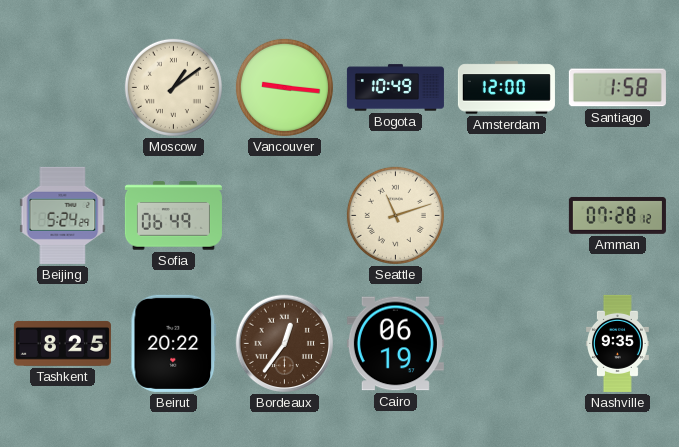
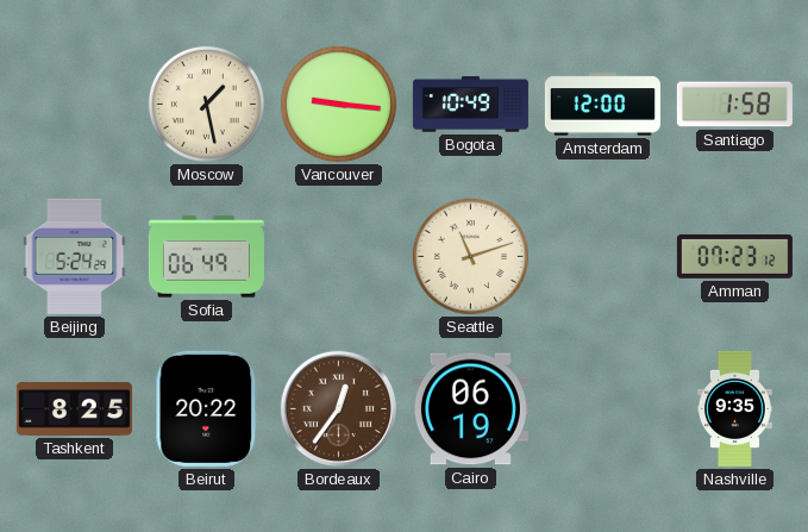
Moscow: 1:09 -> 1:28 (206, 104)
Amman: 07:28 -> 07:23 (734, 256)
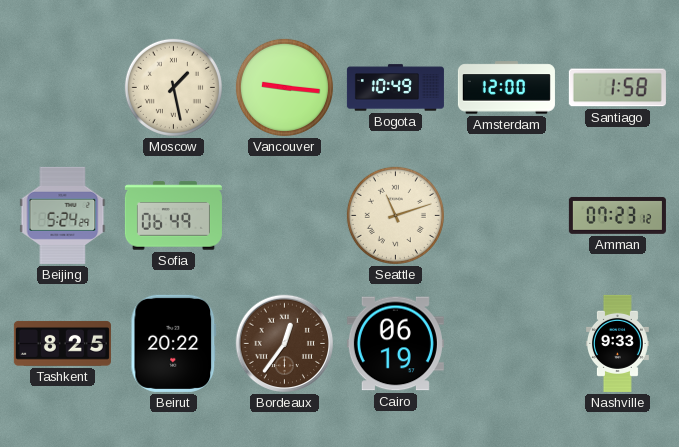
Nashville: 9:35 -> 9:33 (617, 343)
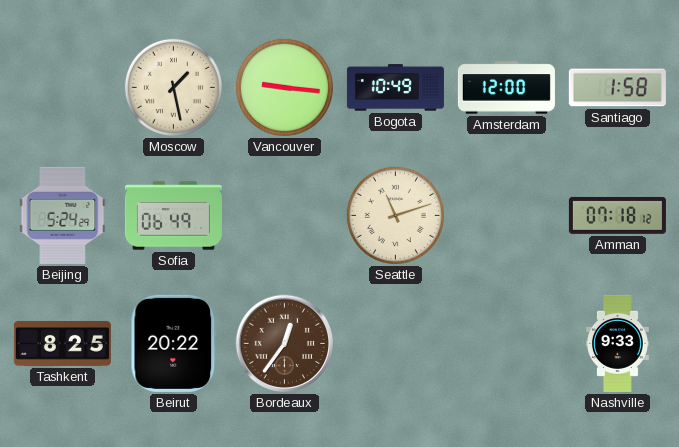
Amman: 07:23 -> 07:18 (617, 215)
Cairo: 06:19 -> none (395, 344)
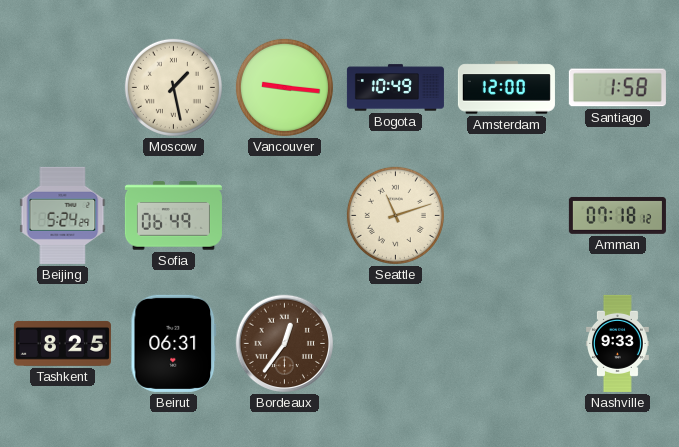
Beirut: 20:22 -> 06:31 (174, 343)
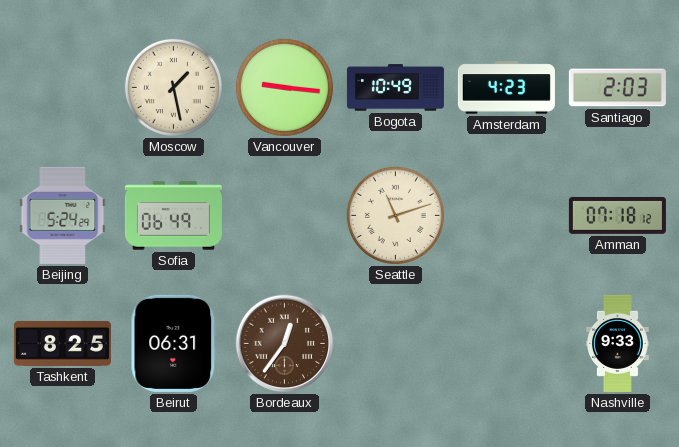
Amsterdam: 12:00 -> 4:23 (506, 88)
Santiago: 1:58 -> 2:03 (617, 88)
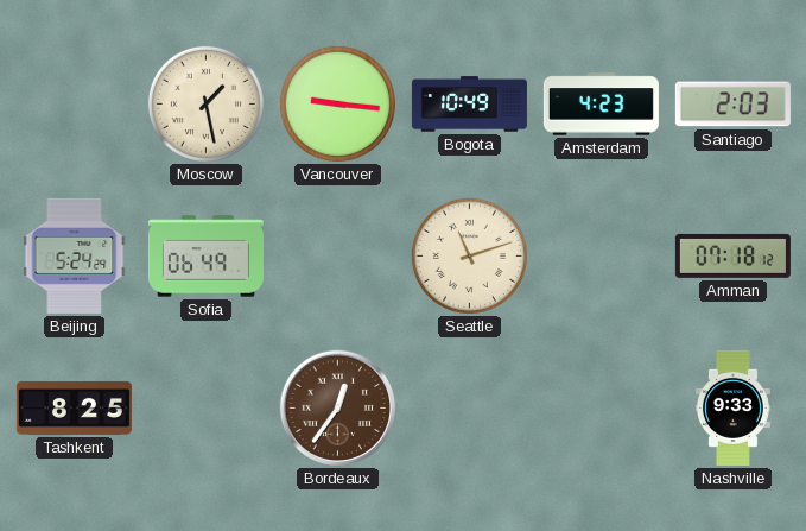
Beirut: 06:31 -> none (174, 343)
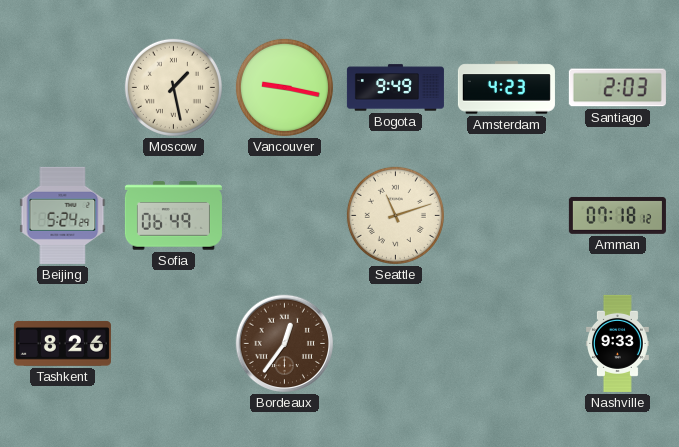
Vancouver: 9:16 -> 9:17 (284, 87)
Bogota: 10:49 -> 9:49 (395, 88)
Tashkent: 8:25 -> 8:26 (62, 343)
